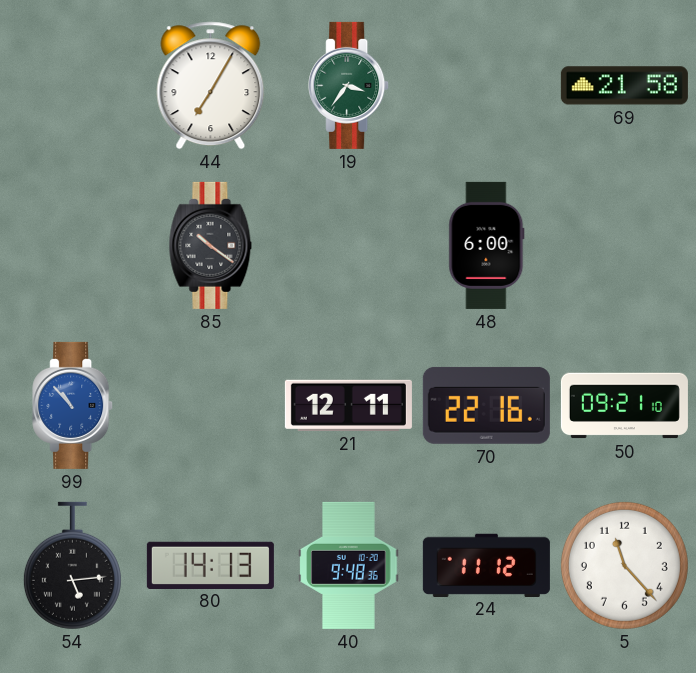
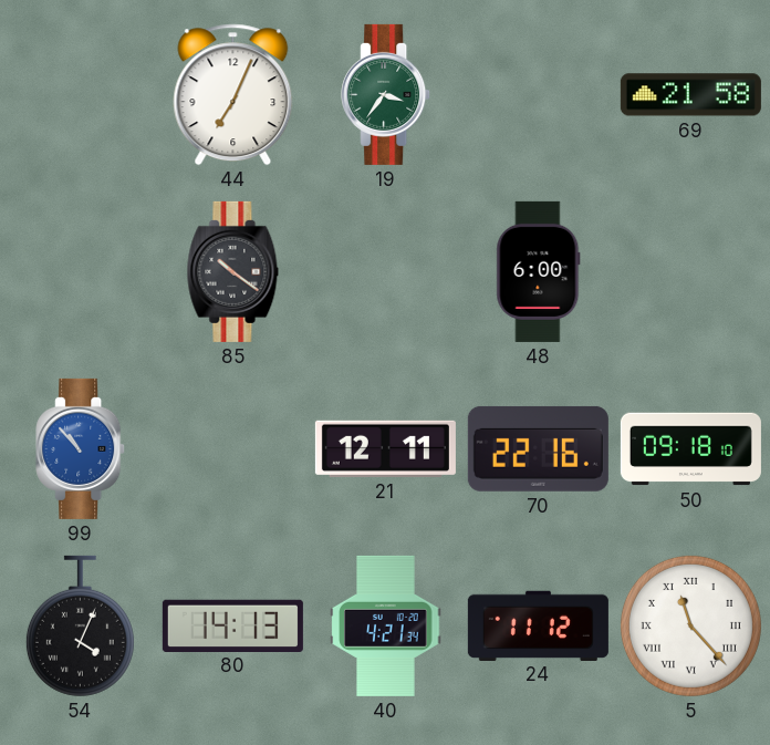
44: 7:05 -> 7:04 (233, 95)
50: 09:21 -> 09:18 (690, 449)
54: 5:14 -> 4:04 (80, 627)
40: 9:48 -> 4:21 (386, 625)
5 numerals: Arabic -> Roman (690, 625)
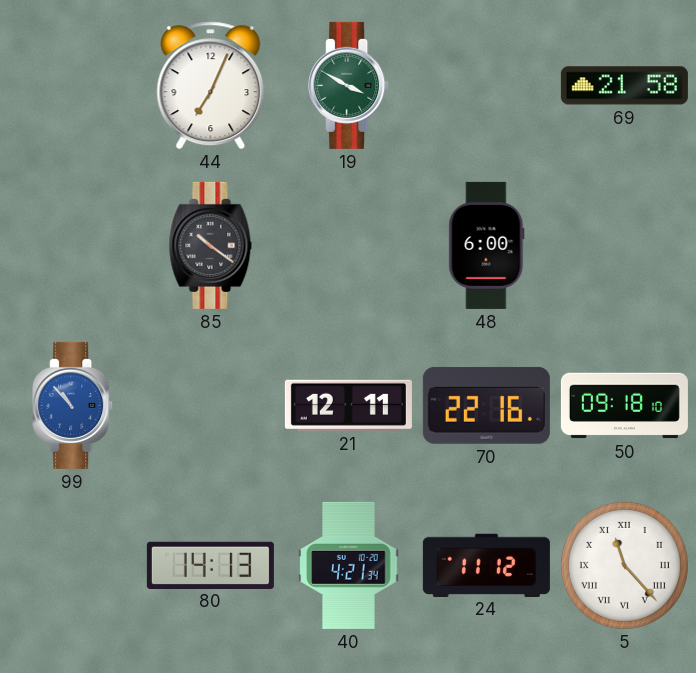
19: 3:36 -> 3:50 (349, 85)
54: 4:04 -> none (80, 627)
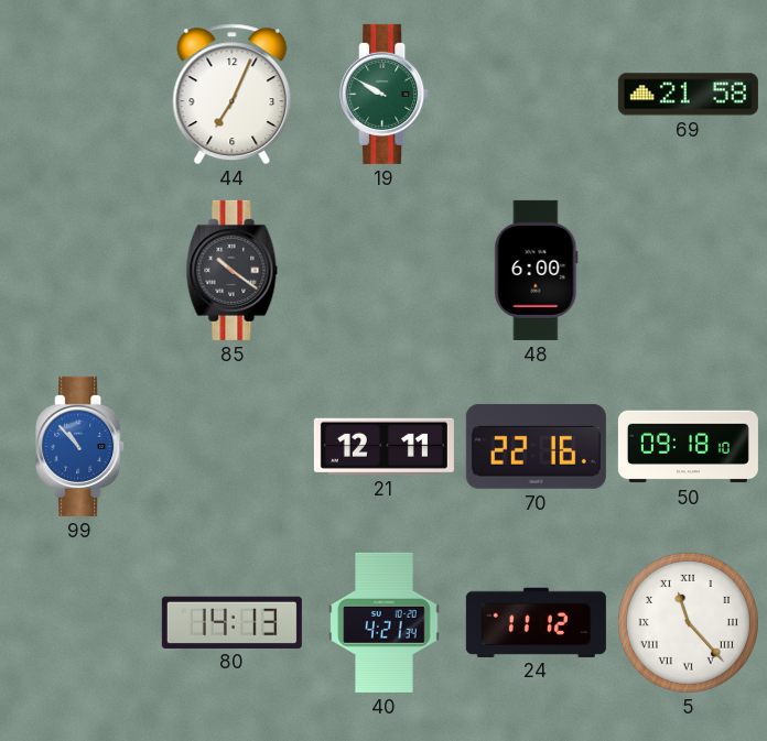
19: 3:50 -> 9:50 (385, 94)
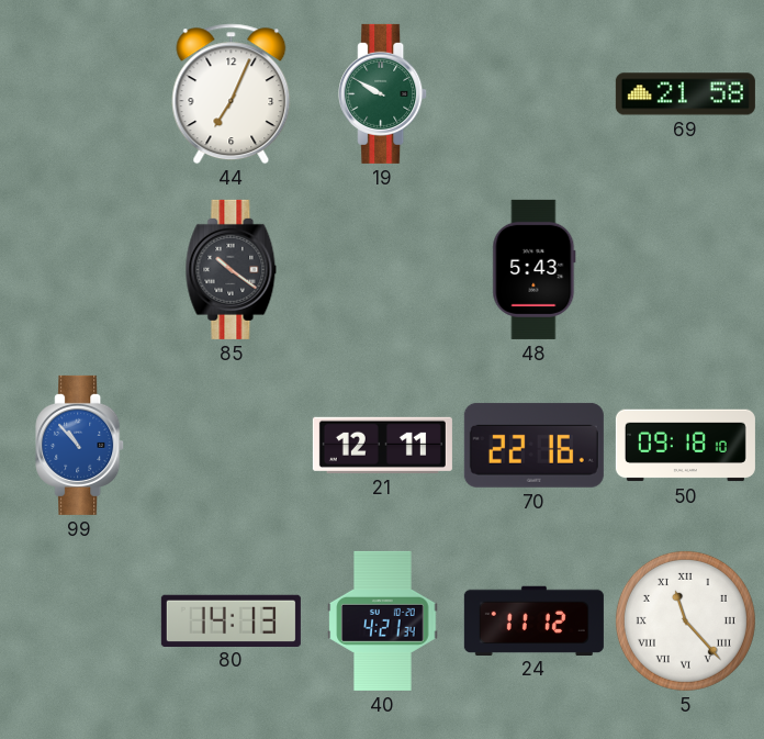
48: 6:00 -> 5:43 (535, 269)
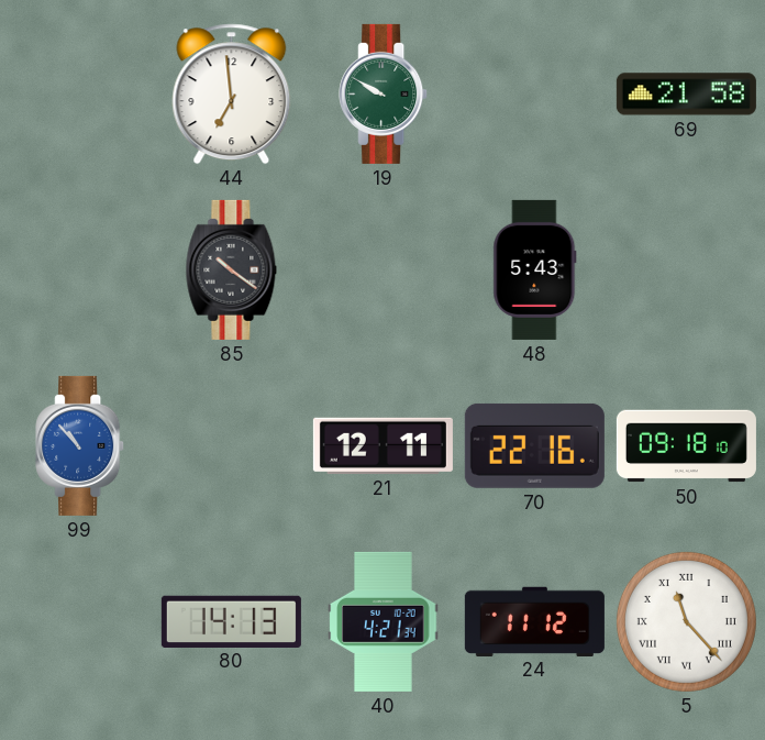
44: 7:04 -> 6:59 (232, 95)
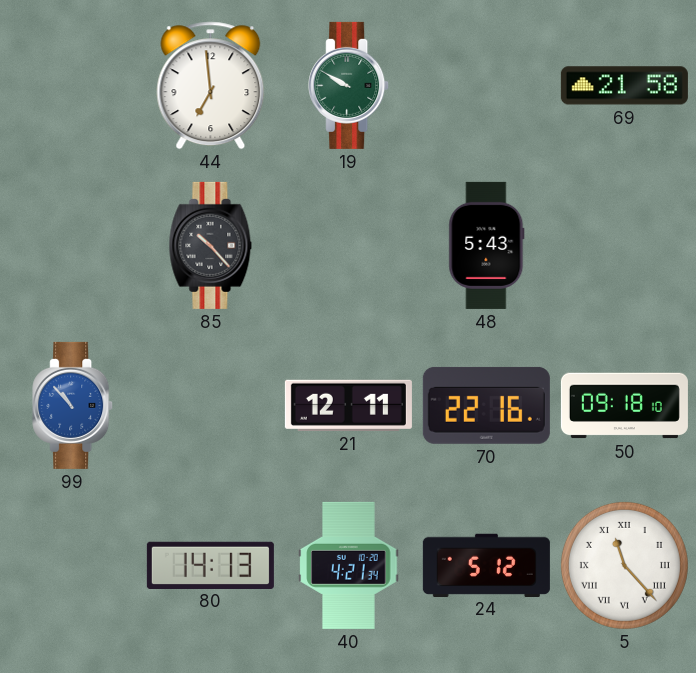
85: 10:21 -> 10:23 (211, 245)
24: 11:12 -> 5:12 (486, 565)
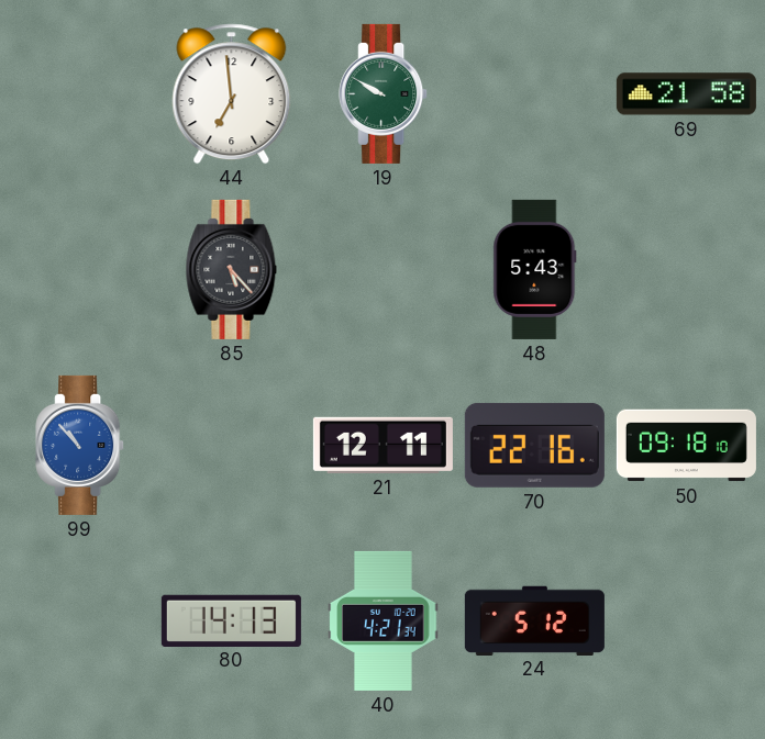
85: 10:23 -> 5:23 (232, 269)
5: 11:23 -> none (624, 565)
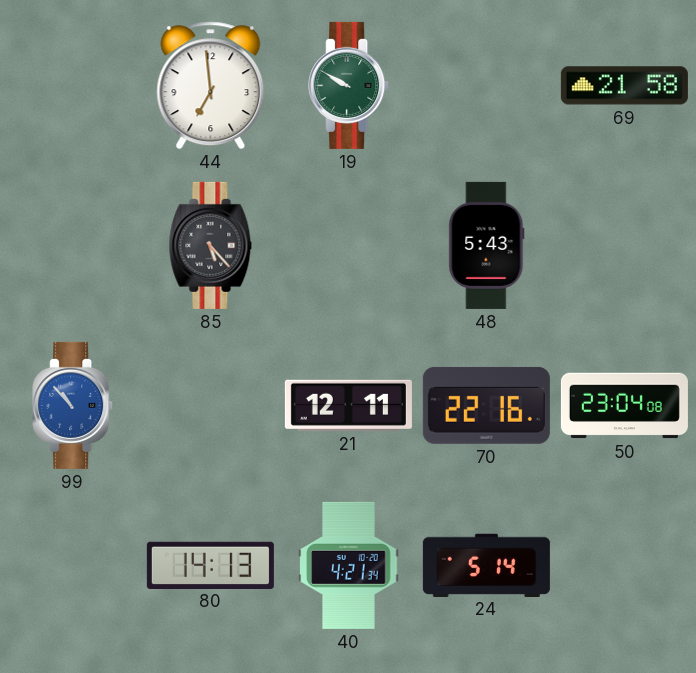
50: 09:18 -> 23:04 (624, 406)
24: 5:12 -> 5:14 (486, 565)
